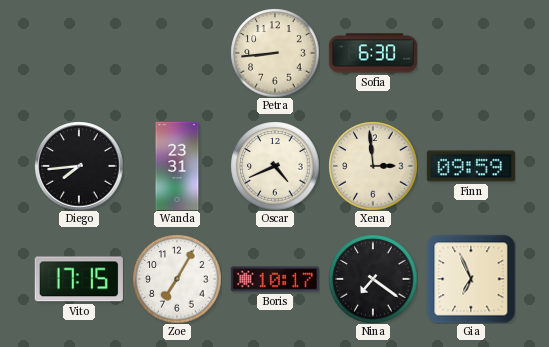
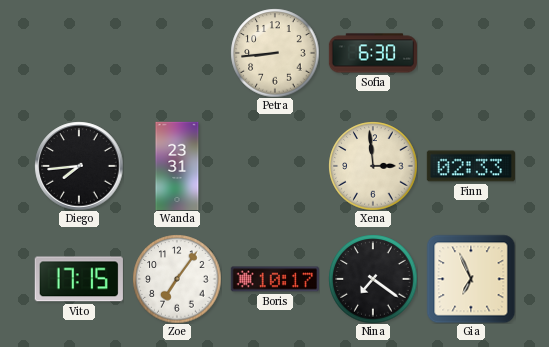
Oscar: 4:41 -> none (275, 166)
Finn: 09:59 -> 02:33 (471, 166)
Zoe: 7:05 -> 7:06 (177, 279)
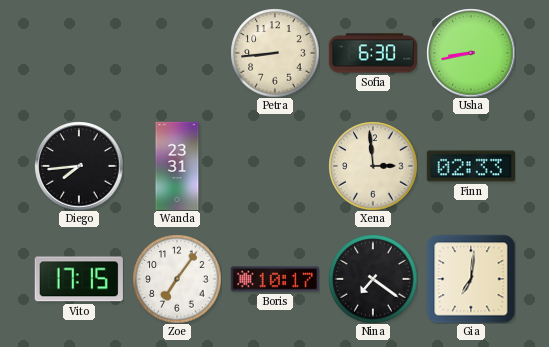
Usha: none -> 8:43 (471, 53)
Gia: 6:56 -> 7:01 (471, 279)
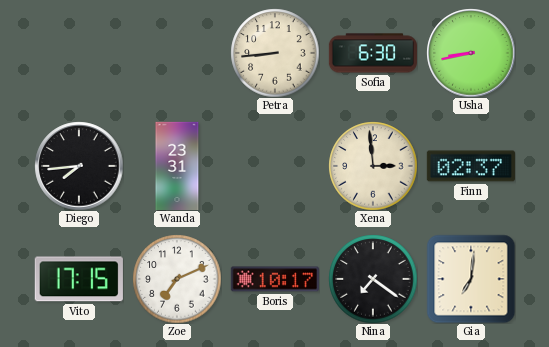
Finn: 02:33 -> 02:37 (471, 166)
Zoe: 7:06 -> 7:11 (177, 279)
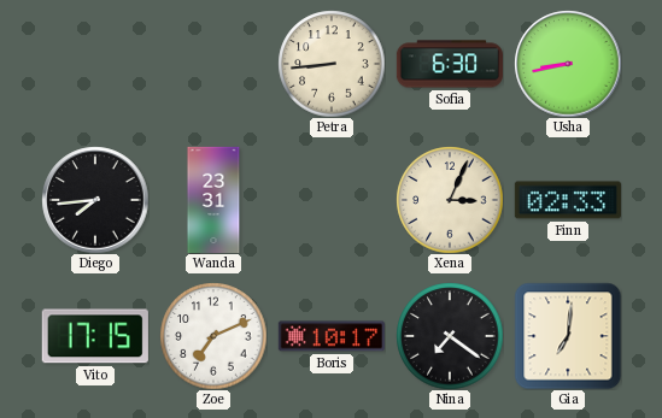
Xena: 2:59 -> 3:04 (450, 200)
Finn: 02:37 -> 02:33 (568, 200)
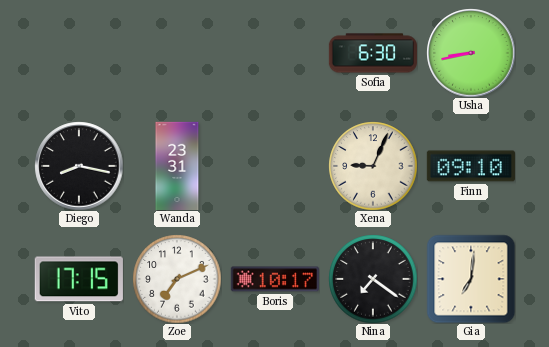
Petra: 8:44 -> none (332, 64)
Diego: 7:44 -> 8:17 (79, 166)
Xena: 3:04 -> 9:04 (373, 166)
Finn: 02:33 -> 09:10 (471, 166)
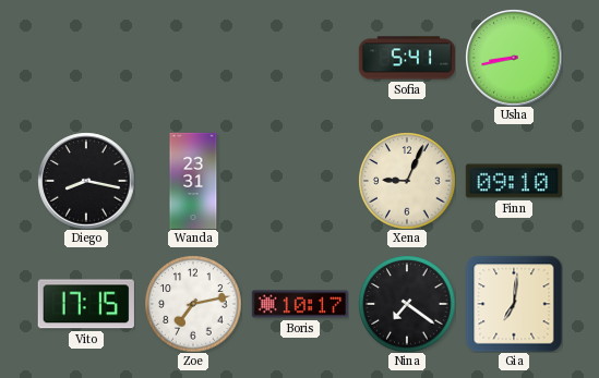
Sofia: 6:30 -> 5:41 (406, 58)
Zoe: 7:11 -> 7:13 (193, 304)
